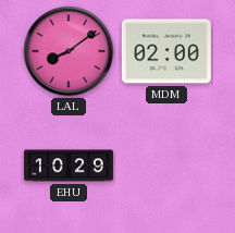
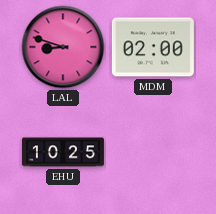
LAL: 8:09 -> 8:48 (63, 47)
EHU: 10:29 -> 10:25 (63, 152)
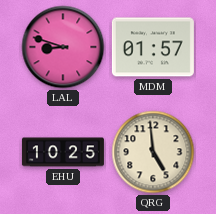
MDM: 02:00 -> 01:57 (153, 47)
QRG: none -> 4:59 (153, 152)
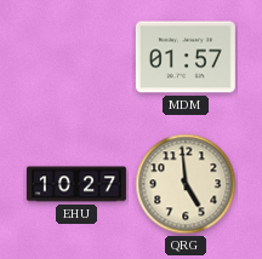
LAL: 8:48 -> none (63, 47)
EHU: 10:25 -> 10:27 (76, 184)
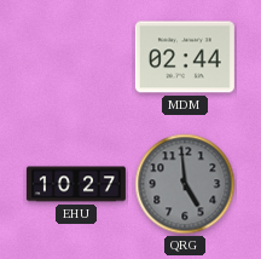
MDM: 01:57 -> 02:44 (185, 57)
QRG dial: cream -> grey (185, 184)
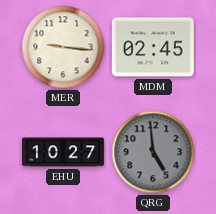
MER: none -> 9:16 (63, 47)
MDM: 02:44 -> 02:45 (153, 47)
